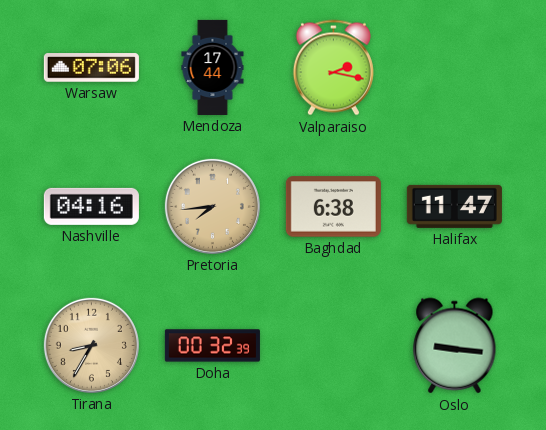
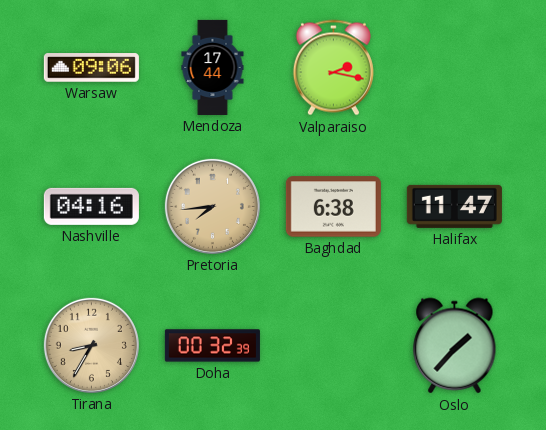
Warsaw: 07:06 -> 09:06 (91, 68)
Oslo: 9:16 -> 1:37 (455, 346)
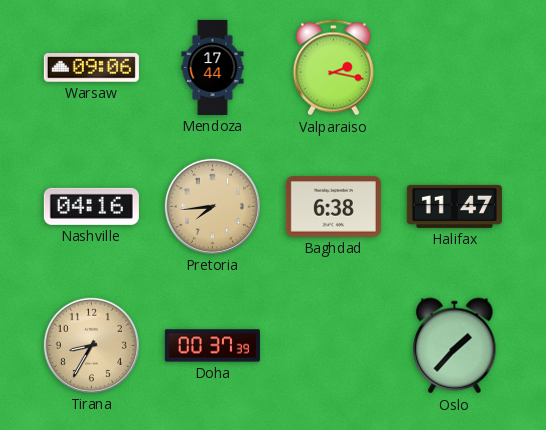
Doha: 00:32 -> 00:37 (212, 346)
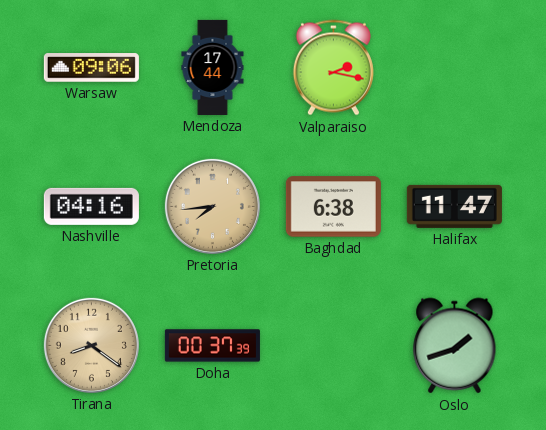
Tirana: 8:35 -> 8:21 (91, 345)
Oslo: 1:37 -> 1:42 (455, 346)
